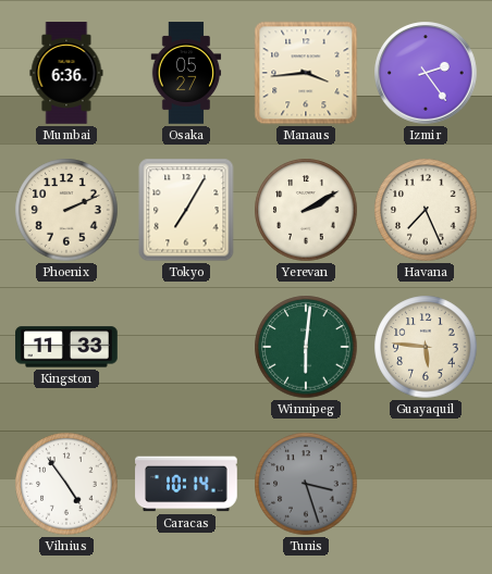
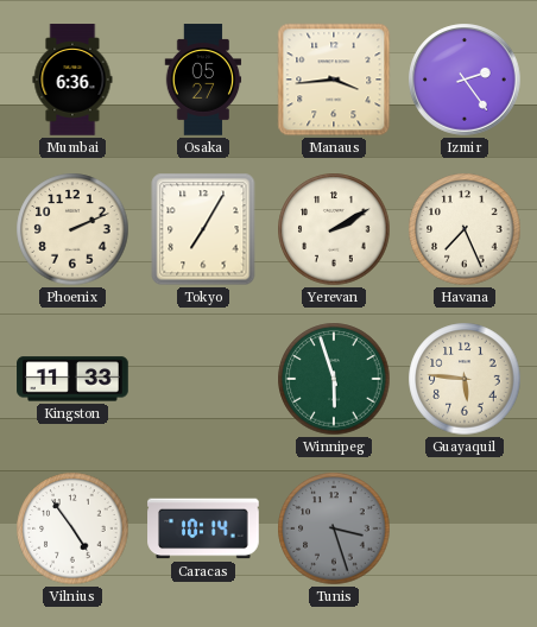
Winnipeg: 6:01 -> 5:57 (334, 379)
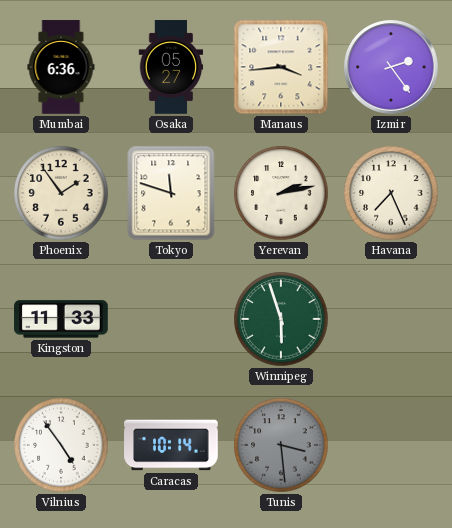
Phoenix: 2:11 -> 1:54 (61, 193)
Tokyo: 7:05 -> 11:48 (171, 193)
Yerevan: 2:10 -> 2:13 (281, 193)
Guayaquil: 5:46 -> none (465, 379)
Tunis: 3:27 -> 3:29 (281, 445)
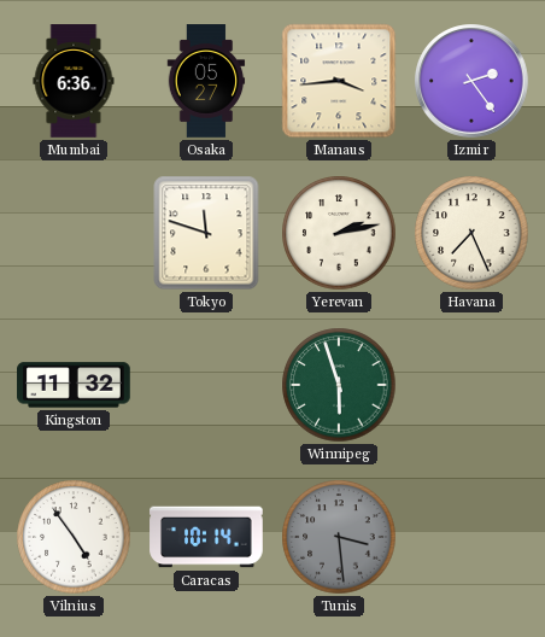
Phoenix: 1:54 -> none (61, 193)
Kingston: 11:33 -> 11:32 (74, 385)
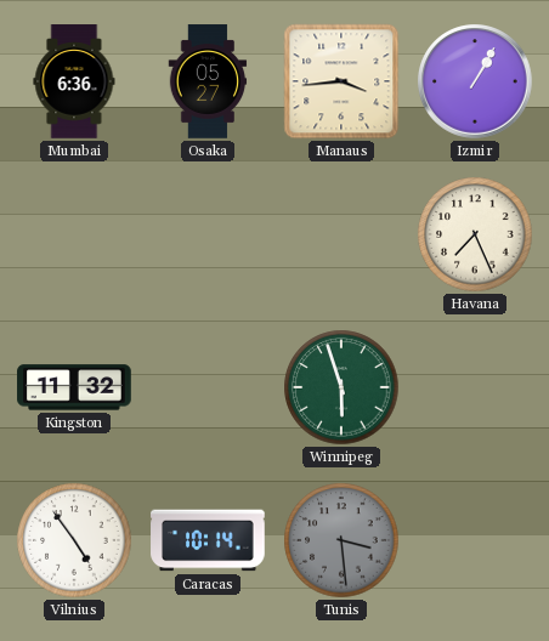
Izmir: 2:24 -> 1:05 (475, 81)
Tokyo: 11:48 -> none (206, 233)
Yerevan: 2:13 -> none (339, 233)
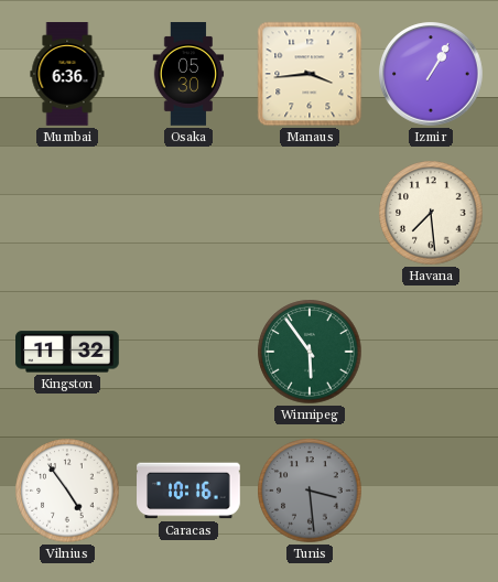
Osaka: 05:27 -> 05:30 (188, 74)
Havana: 7:26 -> 7:29 (431, 213)
Winnipeg: 5:57 -> 5:54 (310, 352)
Caracas: 10:14 -> 10:16 (188, 491)
